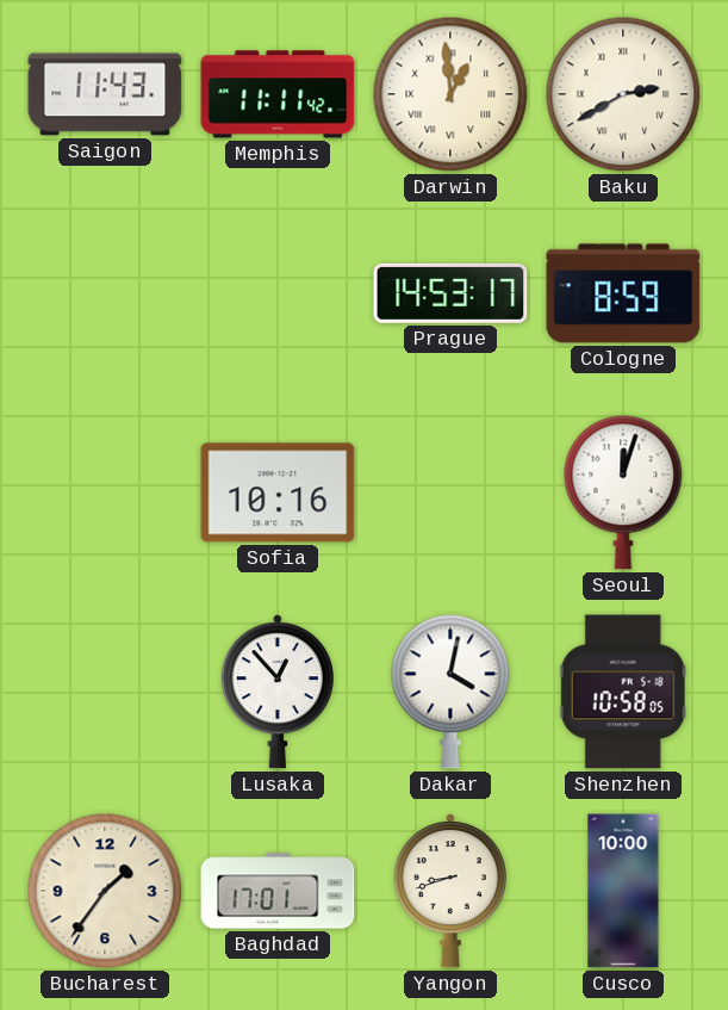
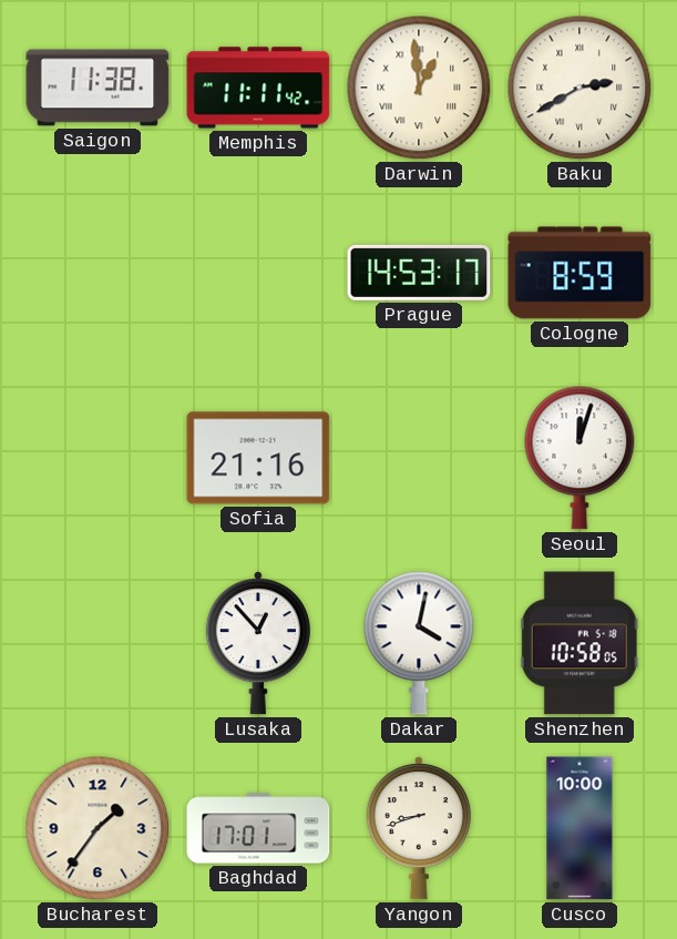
Saigon: 11:43 -> 11:38 (98, 88)
Sofia: 10:16 -> 21:16 (258, 458)
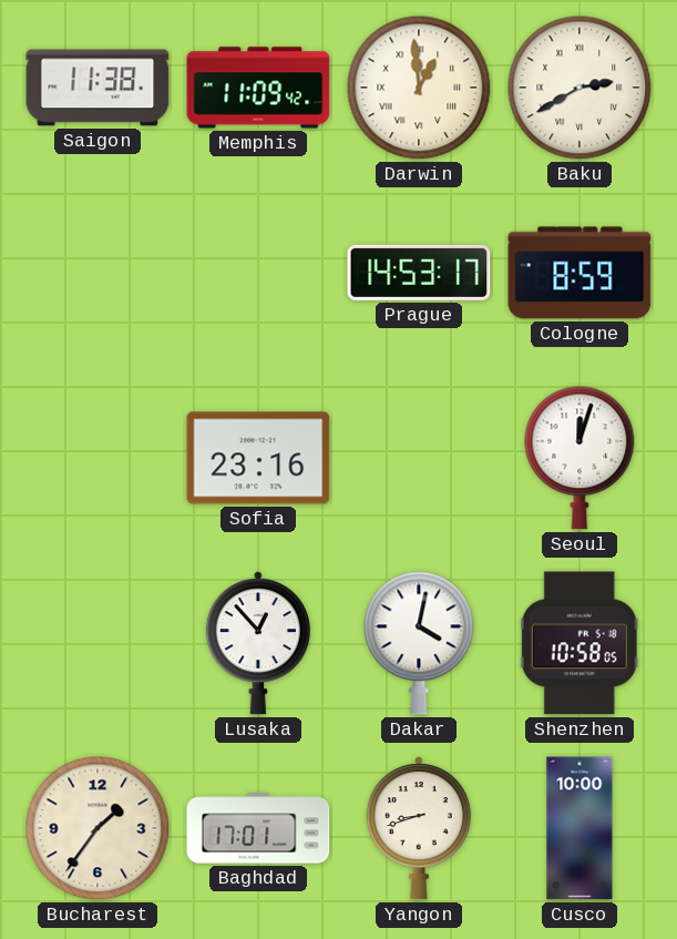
Memphis: 11:11 -> 11:09 (258, 88)
Sofia: 21:16 -> 23:16 (258, 458)
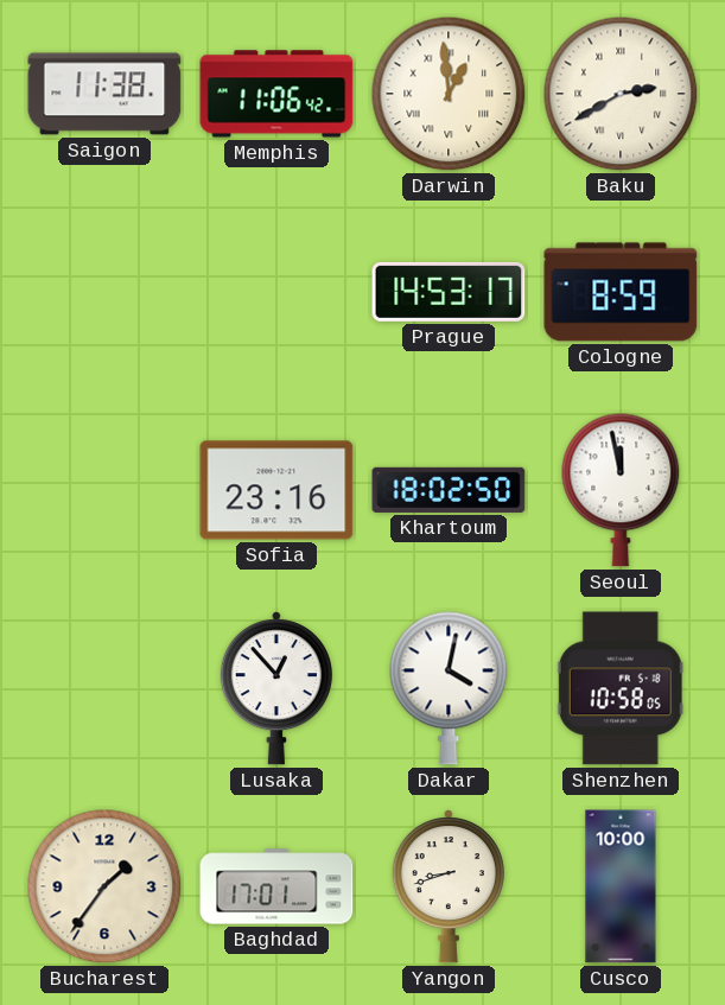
Memphis: 11:09 -> 11:06 (276, 94)
Khartoum: none -> 18:02 (449, 490)
Seoul: 12:03 -> 11:58 (621, 490)
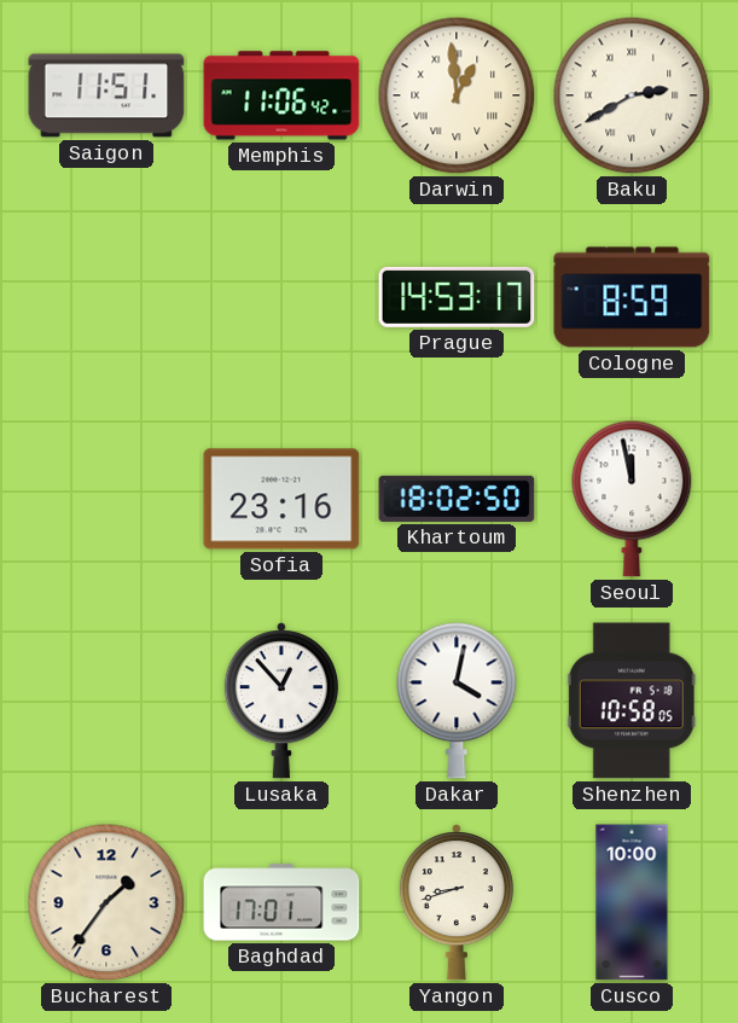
Saigon: 11:38 -> 11:51 (106, 95)
